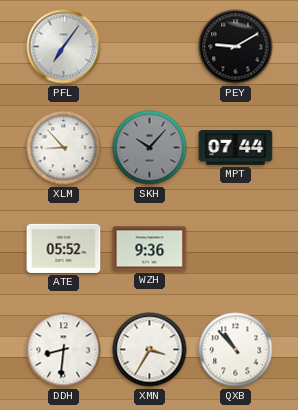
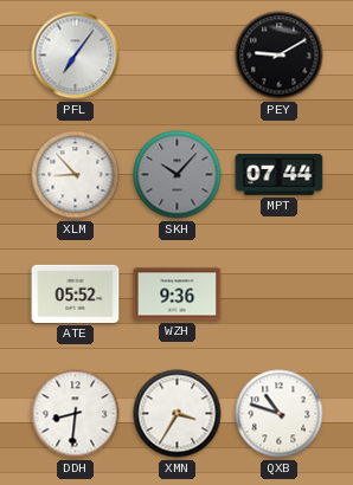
QXB: 10:53 -> 10:48 (280, 414)
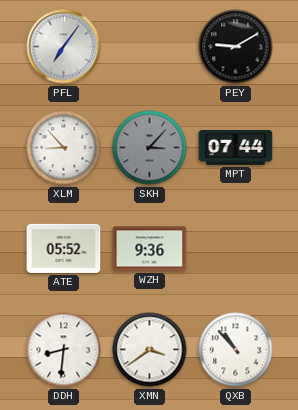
SKH: 10:07 -> 3:07 (150, 148)
XMN: 3:35 -> 3:39 (150, 350)
QXB: 10:48 -> 10:53 (236, 350)
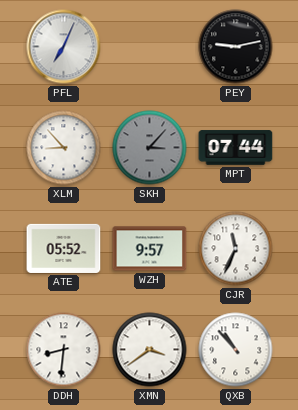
PFL: 7:06 -> 7:04 (64, 47)
PEY: 9:10 -> 9:13 (236, 47)
WZH: 9:36 -> 9:57 (150, 249)
CJR: none -> 11:34 (236, 249)
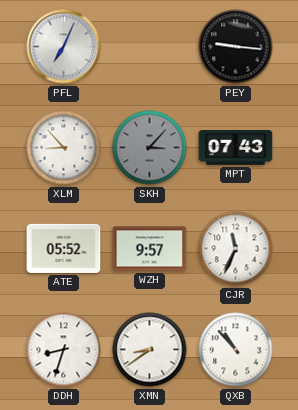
PEY: 9:13 -> 9:16 (236, 47)
MPT: 07:44 -> 07:43 (236, 148)
DDH: 8:31 -> 8:33 (64, 350)
XMN: 3:39 -> 8:39 (150, 350)
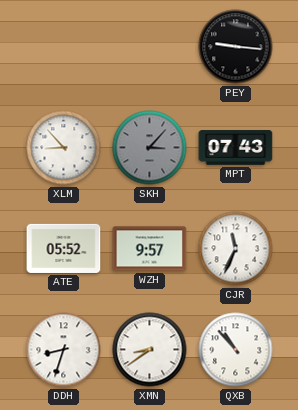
PFL: 7:04 -> none (64, 47)
